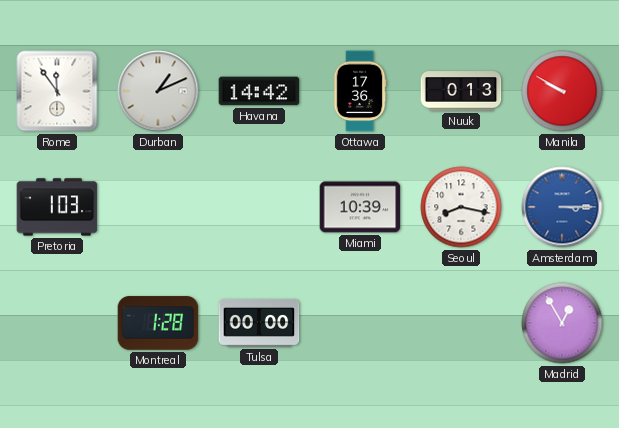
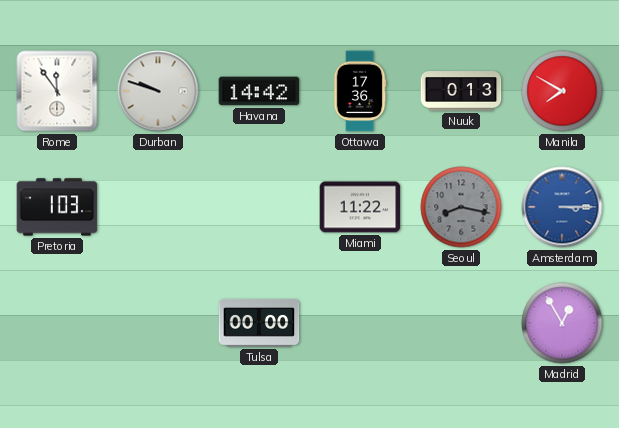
Durban: 1:11 -> 9:48 (158, 91)
Manila: 9:50 -> 7:50 (562, 91)
Miami: 10:39 -> 11:22 (360, 207)
Seoul dial: white -> grey (461, 207)
Montreal: 1:28 -> none (158, 323)
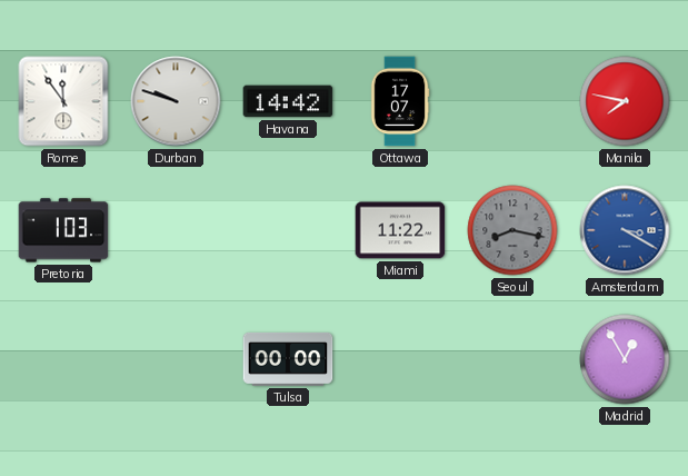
Ottawa: 17:36 -> 17:07 (400, 101)
Nuuk: 0:13 -> none (461, 91)
Manila: 7:50 -> 7:47 (625, 101)
Amsterdam: 3:15 -> 3:20 (625, 230)
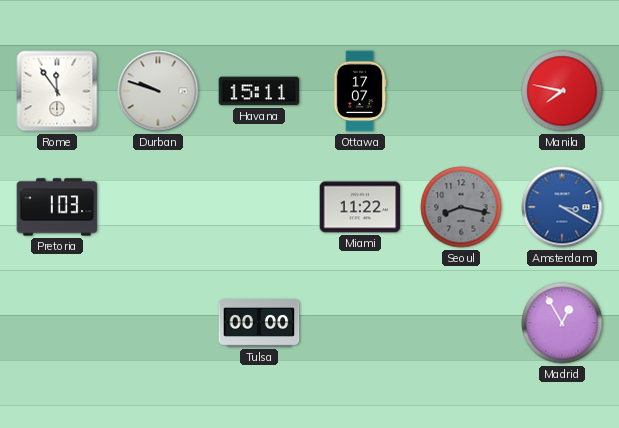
Havana: 14:42 -> 15:11 (259, 91)
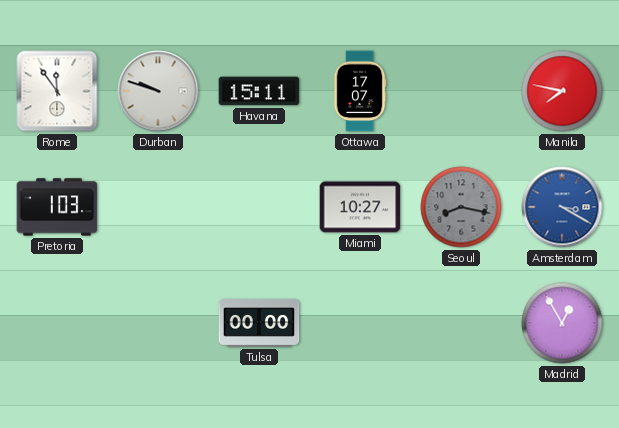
Miami: 11:22 -> 10:27 (360, 207)
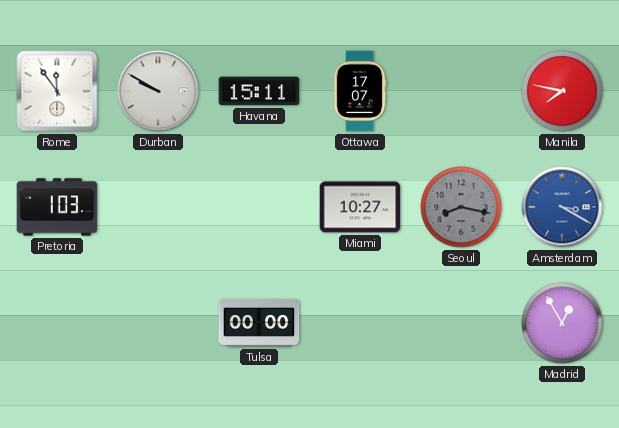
Durban: 9:48 -> 9:50 (158, 91)
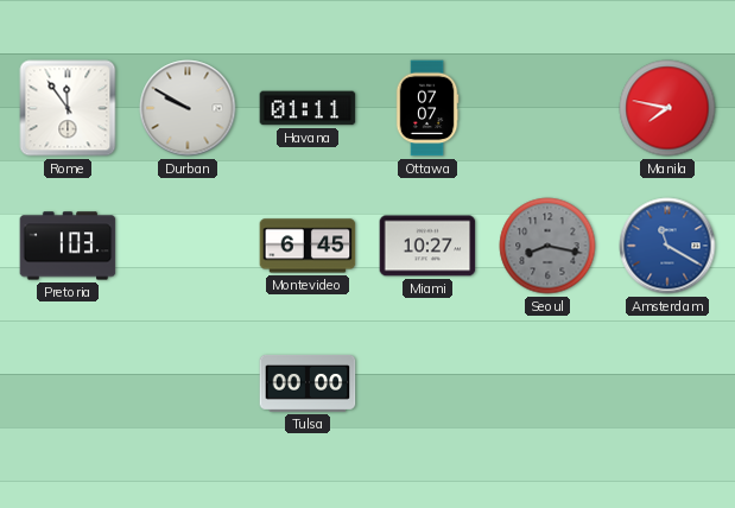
Havana: 15:11 -> 01:11 (308, 108)
Ottawa: 17:07 -> 07:07 (427, 108)
Montevideo: none -> 6:45 (308, 246)
Amsterdam: 3:20 -> 11:20 (667, 246)
Madrid: 12:55 -> none (562, 323)
